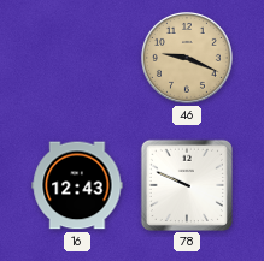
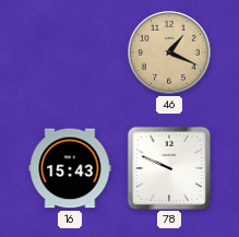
46: 9:19 -> 1:19 (169, 52)
16: 12:43 -> 15:43 (70, 168)
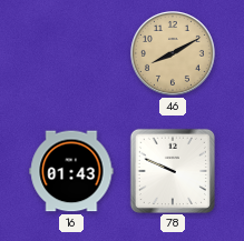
46: 1:19 -> 8:10 (173, 53)
16: 15:43 -> 01:43 (71, 171)
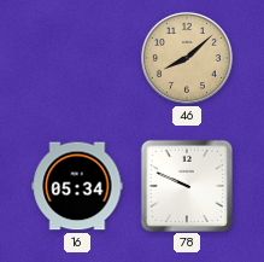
46: 8:10 -> 8:08 (187, 58)
16: 01:43 -> 05:34 (77, 186)
